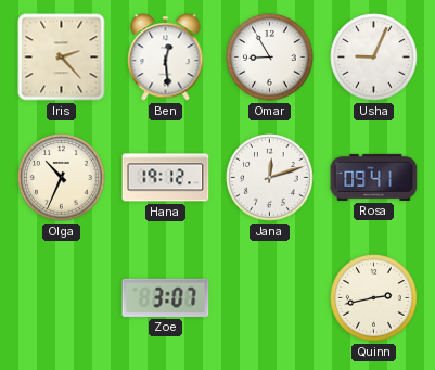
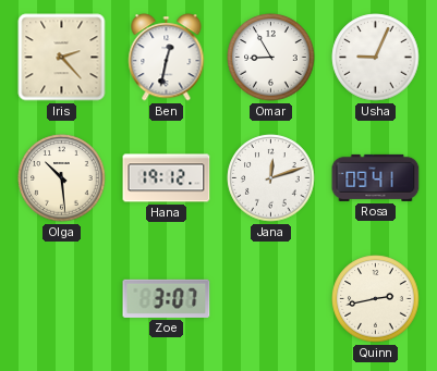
Ben: 12:29 -> 12:32 (167, 58)
Olga: 10:34 -> 10:29 (62, 178)
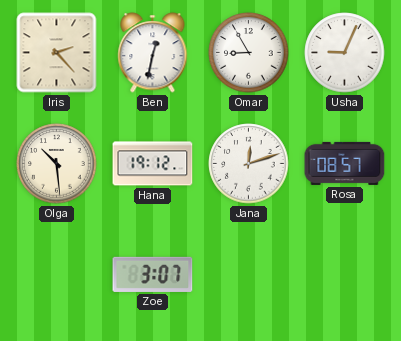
Rosa: 09:41 -> 08:57 (345, 163)
Quinn: 2:43 -> none (376, 299)
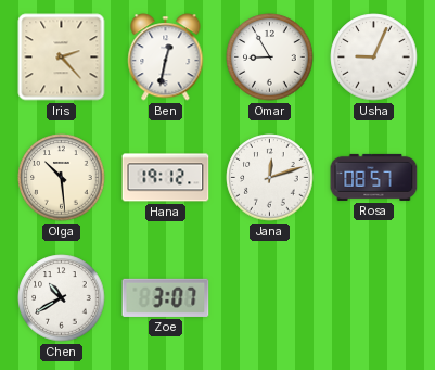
Chen: none -> 10:40 (62, 298)
